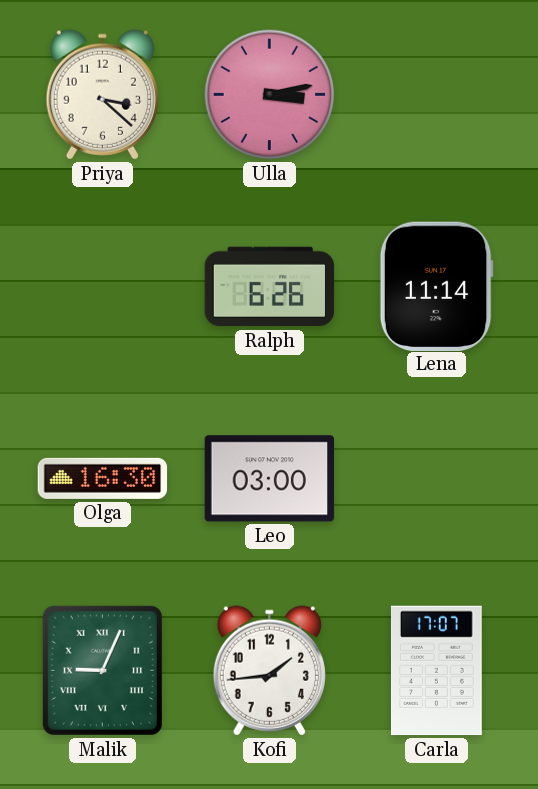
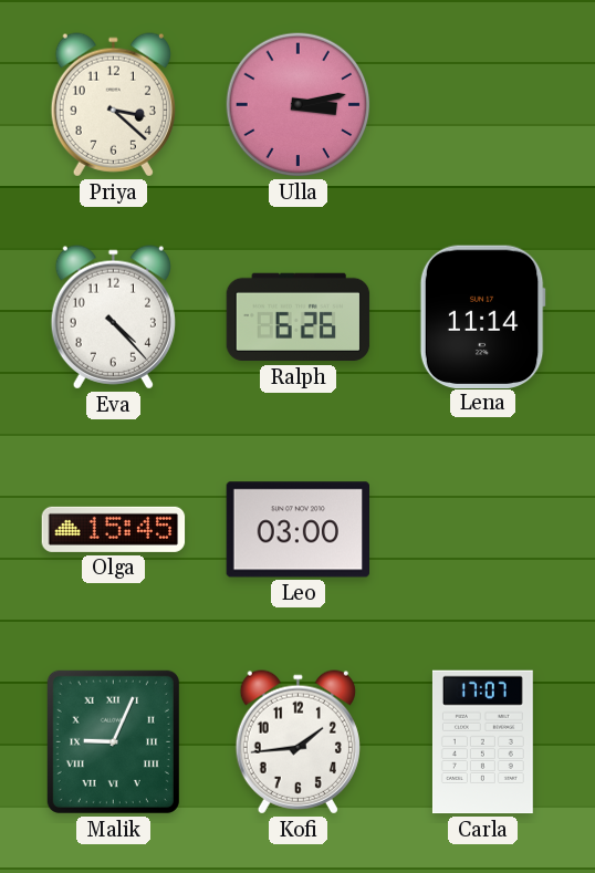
Eva: none -> 4:23 (113, 318)
Olga: 16:30 -> 15:45 (114, 529)
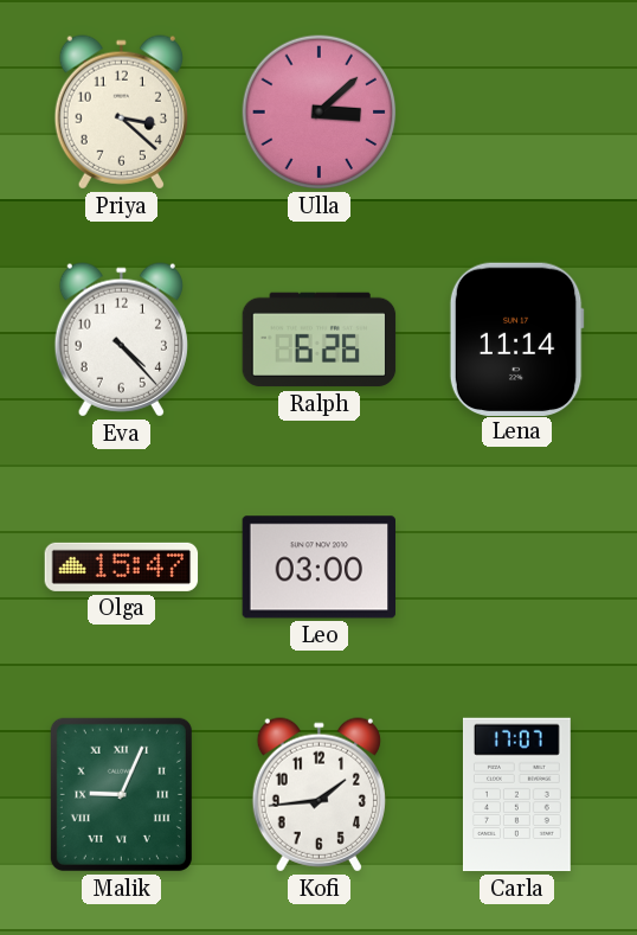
Ulla: 3:13 -> 3:08 (320, 113)
Olga: 15:45 -> 15:47 (122, 566)
